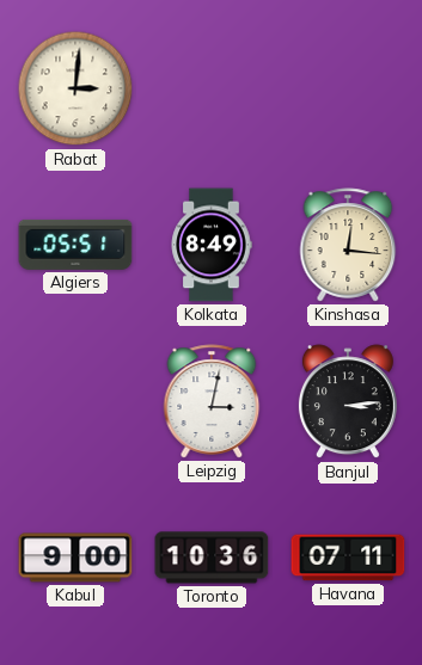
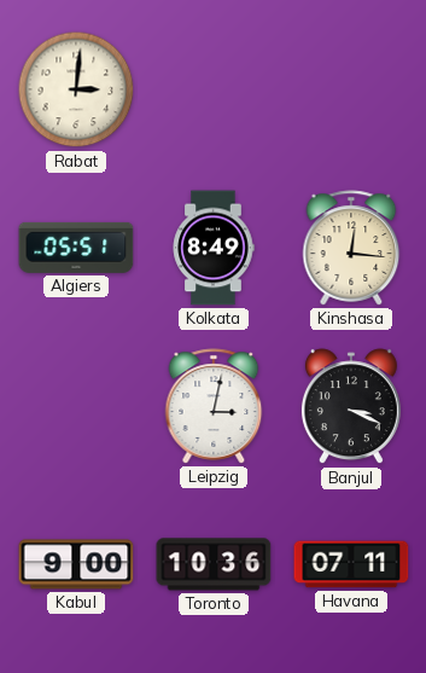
Banjul: 3:14 -> 3:19 (351, 407)
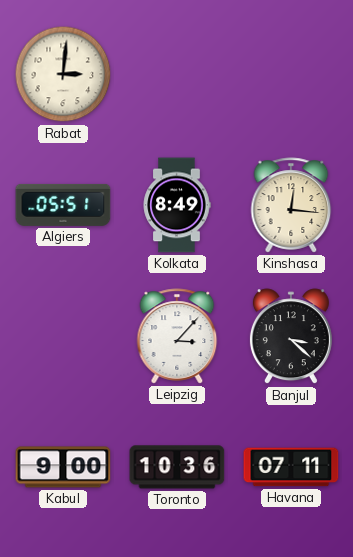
Leipzig: 3:02 -> 3:07 (177, 336)
Banjul: 3:19 -> 3:22 (291, 337)
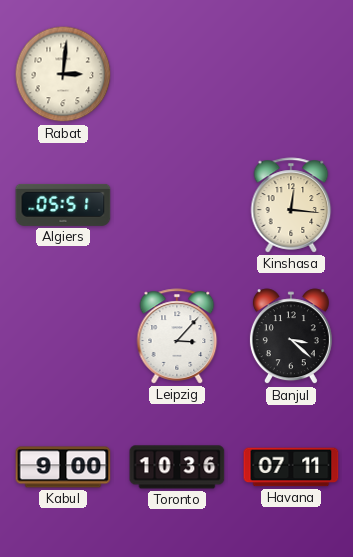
Kolkata: 8:49 -> none (177, 205)
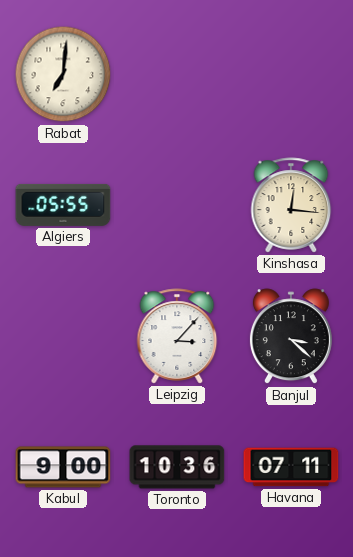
Rabat: 3:01 -> 7:01 (63, 74)
Algiers: 05:51 -> 05:55 (63, 205)
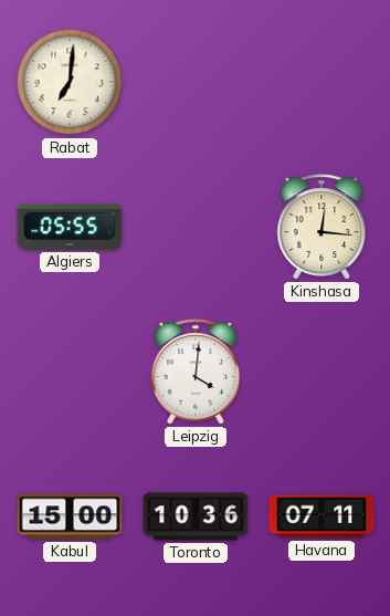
Leipzig: 3:07 -> 4:01 (196, 372)
Banjul: 3:22 -> none (291, 337)
Kabul: 9:00 -> 15:00 (70, 516)
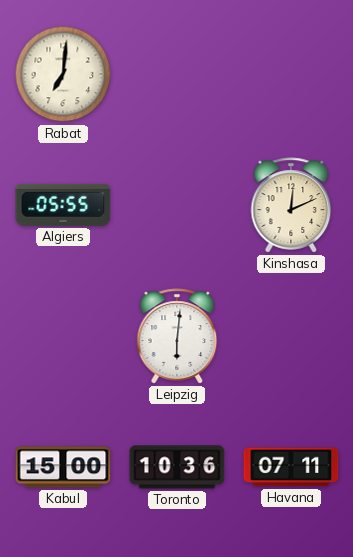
Kinshasa: 12:16 -> 12:11 (291, 205)
Leipzig: 4:01 -> 6:01 (177, 336)
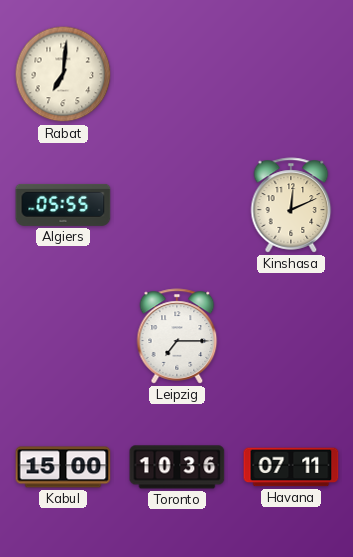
Leipzig: 6:01 -> 7:15 (177, 336)
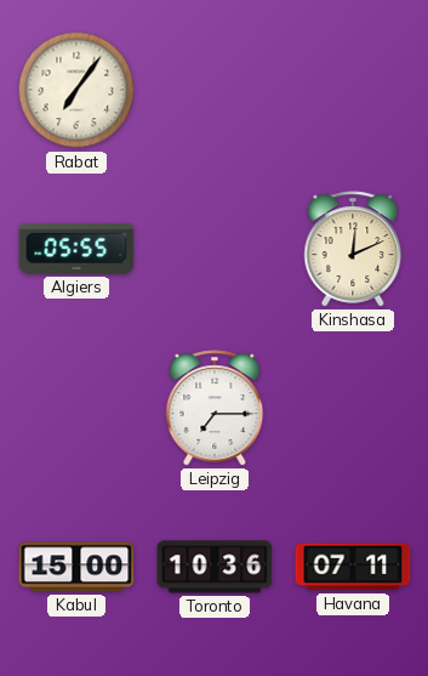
Rabat: 7:01 -> 7:06 (76, 90)
